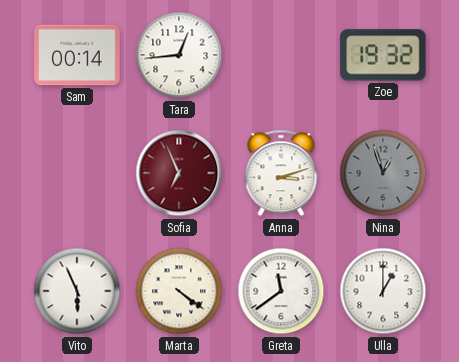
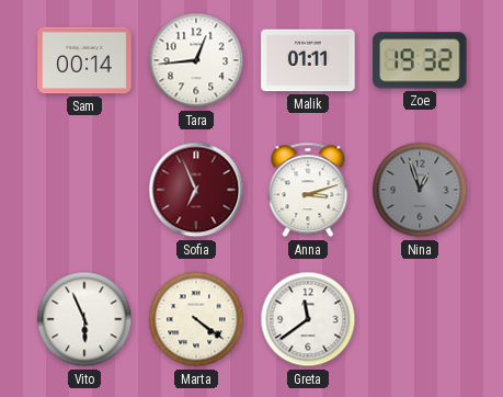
Malik: none -> 01:11 (308, 60)
Ulla: 1:00 -> none (383, 291)
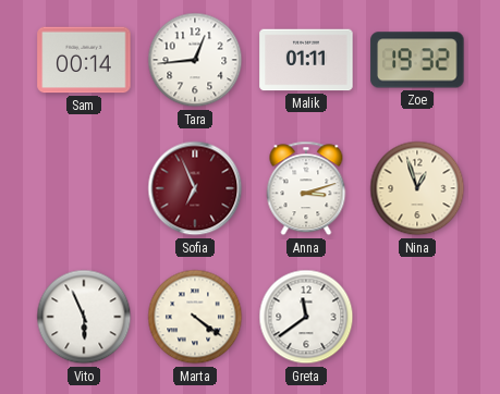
Nina dial: grey -> cream (417, 188)
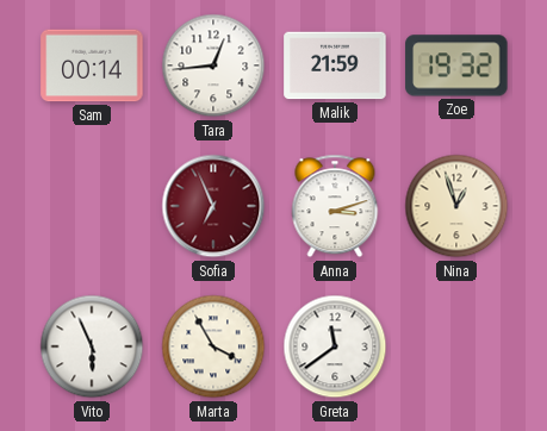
Malik: 01:11 -> 21:59 (335, 65)
Marta: 4:21 -> 3:55 (213, 346)
